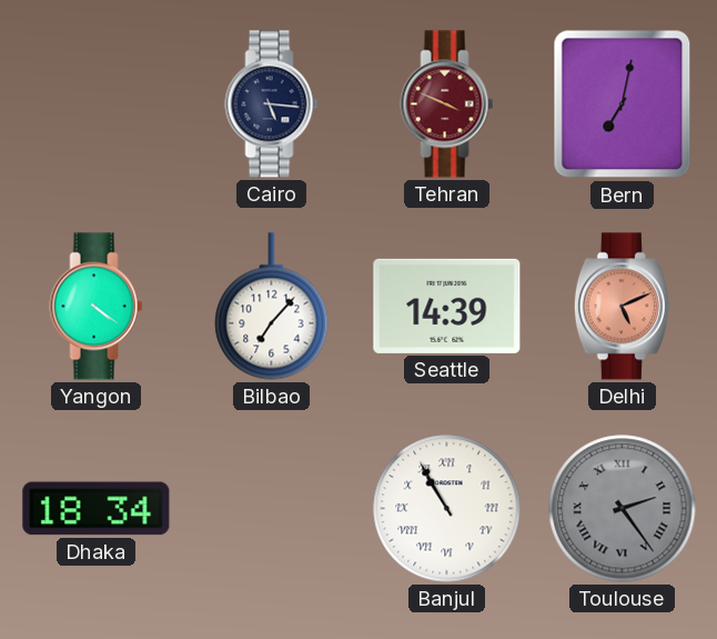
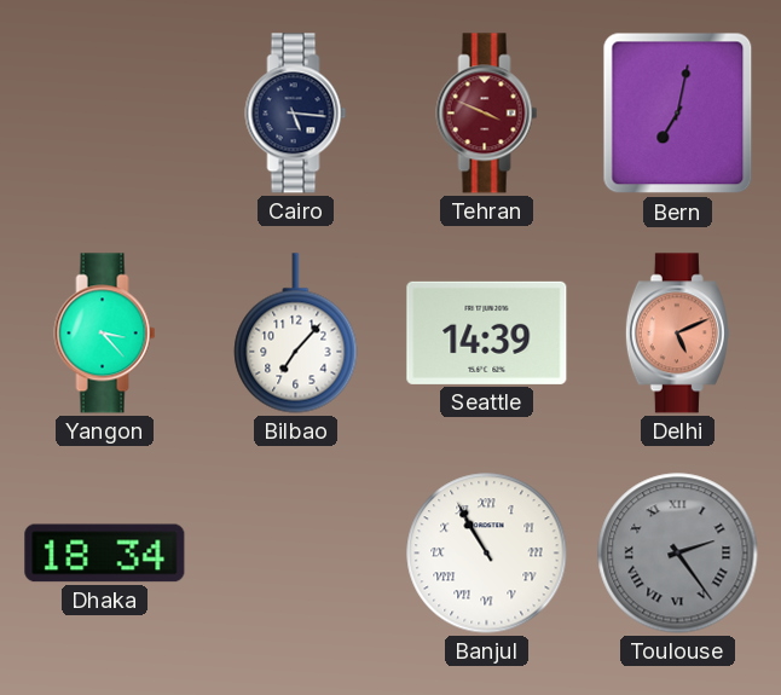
Yangon: 4:21 -> 3:23 (105, 334)
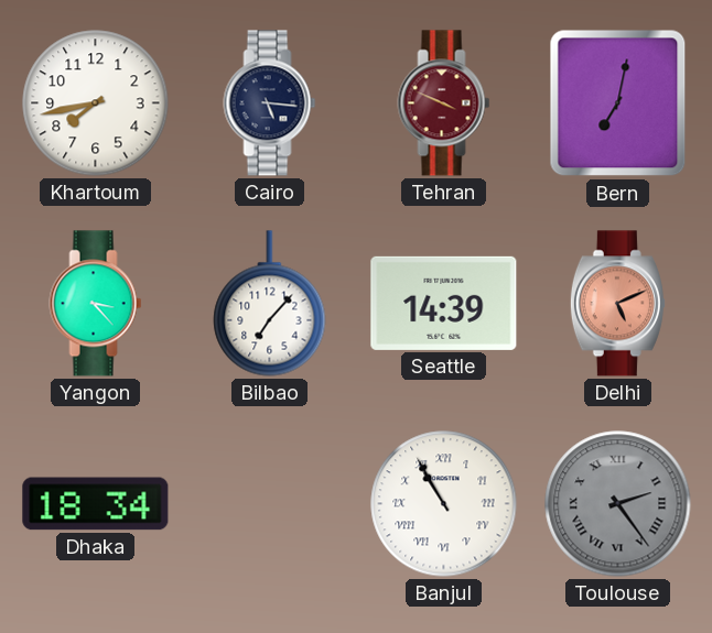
Khartoum: none -> 7:43 (96, 103)
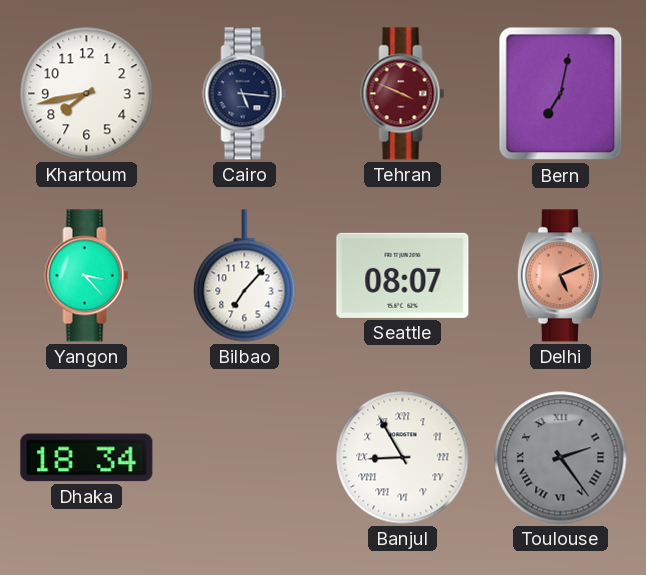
Seattle: 14:39 -> 08:07 (403, 275)
Banjul: 10:55 -> 8:55 (403, 458)
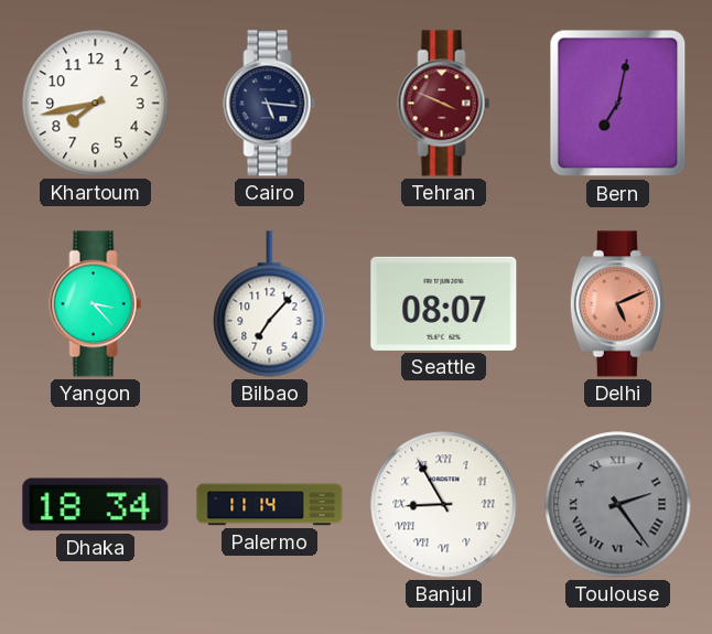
Palermo: none -> 11:14 (270, 505)
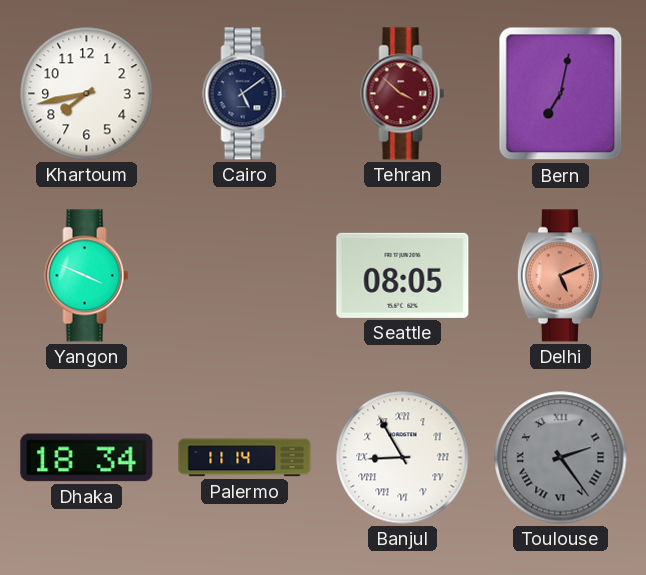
Cairo: 5:16 -> 5:09 (245, 94)
Tehran: 3:49 -> 3:52 (403, 94)
Yangon: 3:23 -> 3:49 (87, 276)
Bilbao: 7:07 -> none (270, 304)
Seattle: 08:07 -> 08:05 (403, 275)
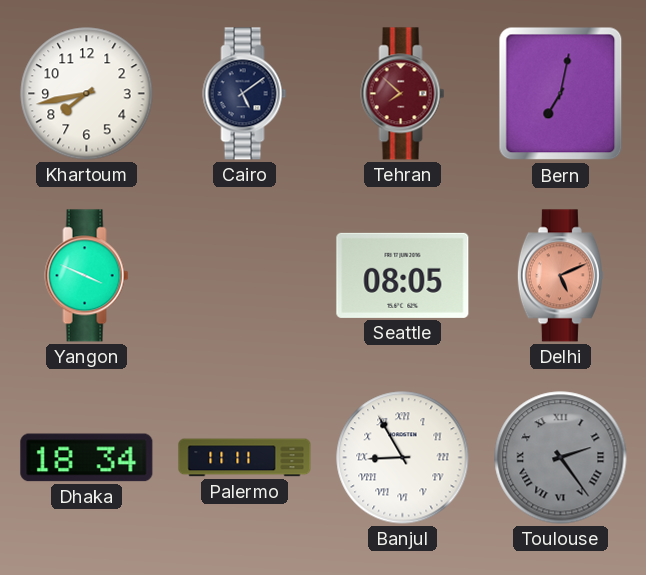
Tehran: 3:52 -> 7:52 (403, 94)
Palermo: 11:14 -> 11:11 (245, 458)
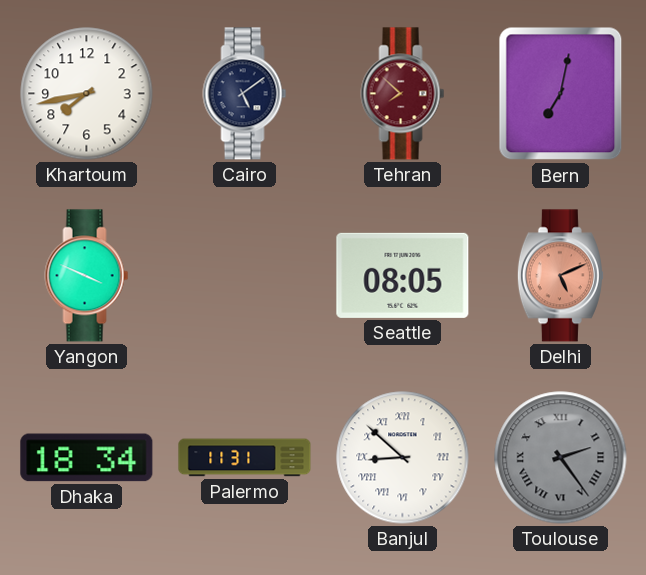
Palermo: 11:11 -> 11:31 (245, 458)
Banjul: 8:55 -> 8:52 (403, 458)
